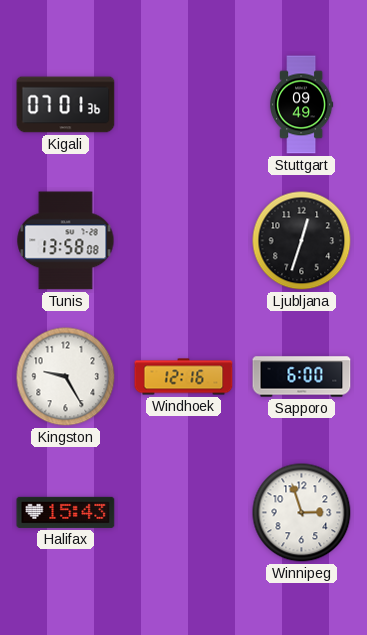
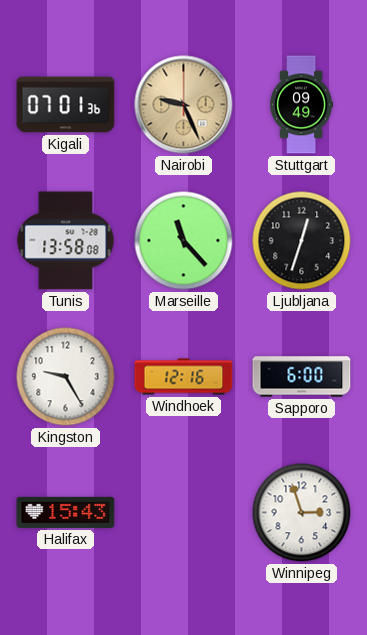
Nairobi: none -> 9:26 (184, 105)
Marseille: none -> 11:23 (184, 241)
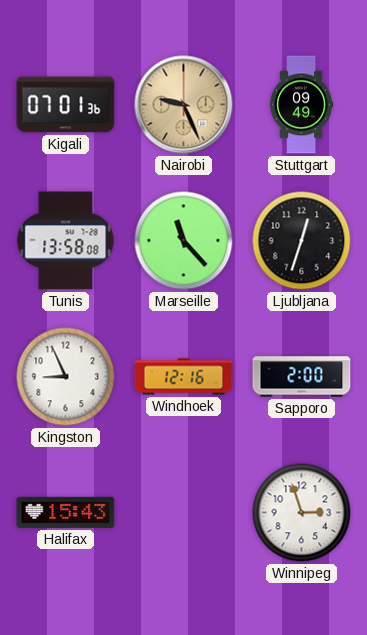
Kingston: 9:25 -> 8:56 (66, 377)
Sapporo: 6:00 -> 2:00 (302, 377)
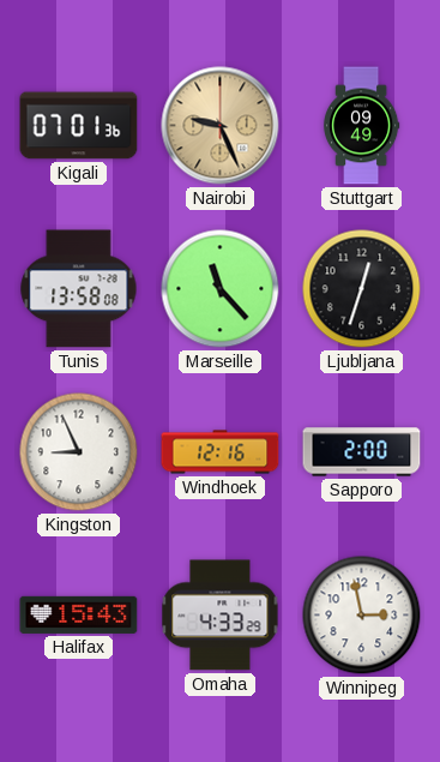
Omaha: none -> 4:33 (221, 616)
Winnipeg: 2:57 -> 2:58 (362, 616)
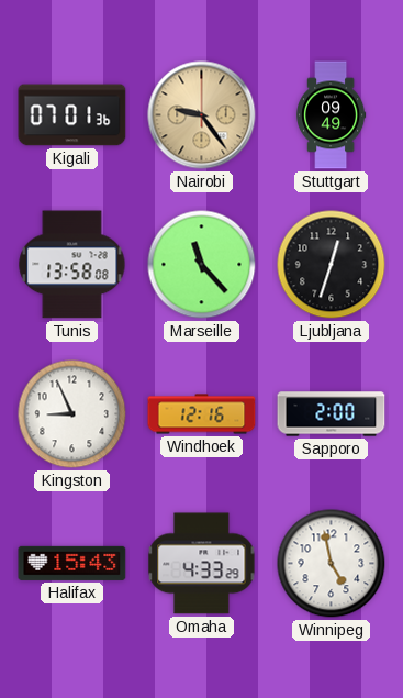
Nairobi: 9:26 -> 9:24 (202, 115)
Winnipeg: 2:58 -> 4:58 (332, 564)
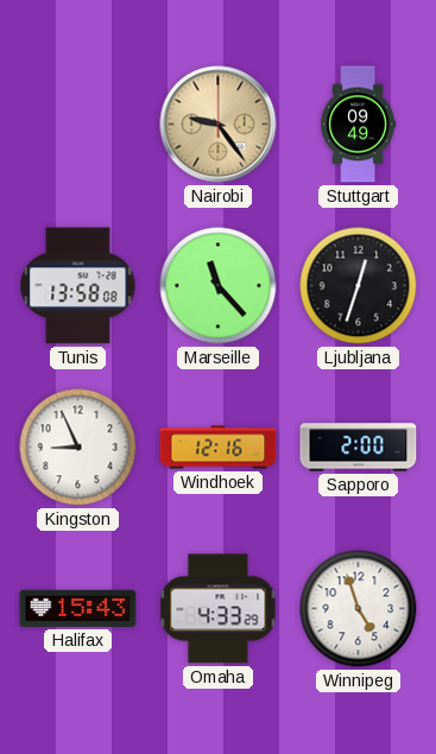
Kigali: 07:01 -> none (72, 115)
Winnipeg: 4:58 -> 4:57 (359, 609)
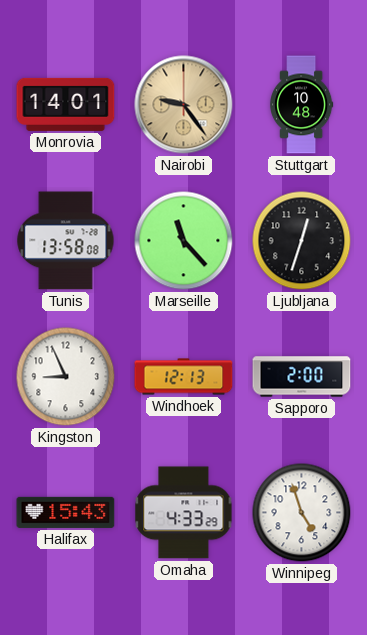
Monrovia: none -> 14:01 (66, 104)
Stuttgart: 09:49 -> 10:48 (301, 105)
Windhoek: 12:16 -> 12:13 (184, 377)
